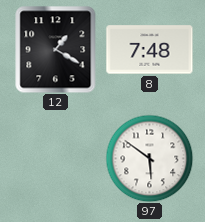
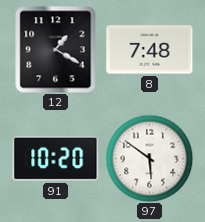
91: none -> 10:20 (56, 158)
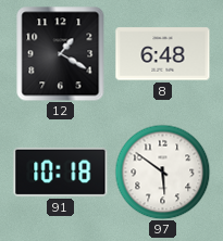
8: 7:48 -> 6:48 (163, 54)
91: 10:20 -> 10:18 (61, 172)
